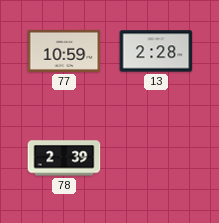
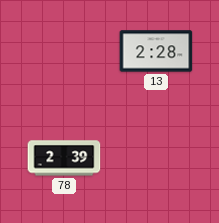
77: 10:59 -> none (64, 51)
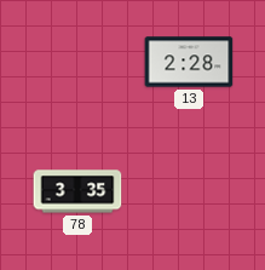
78: 2:39 -> 3:35 (77, 191)
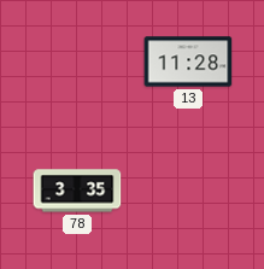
13: 2:28 -> 11:28 (188, 62)
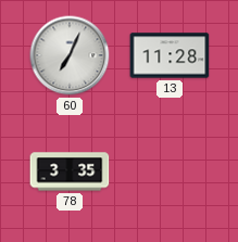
60: none -> 7:04 (70, 55)
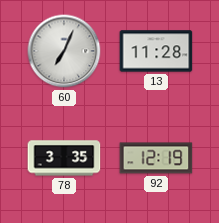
92: none -> 12:19 (156, 158)
